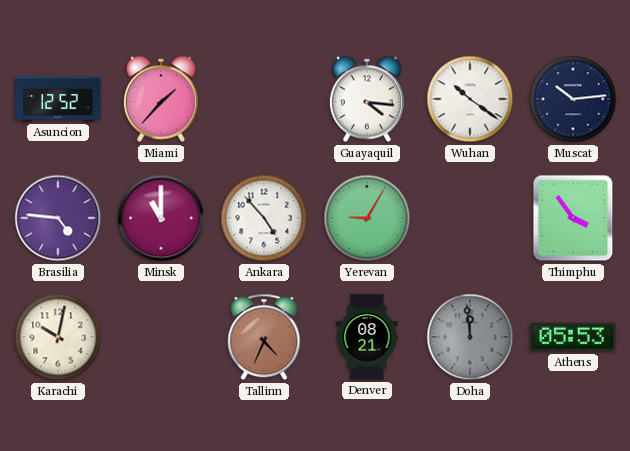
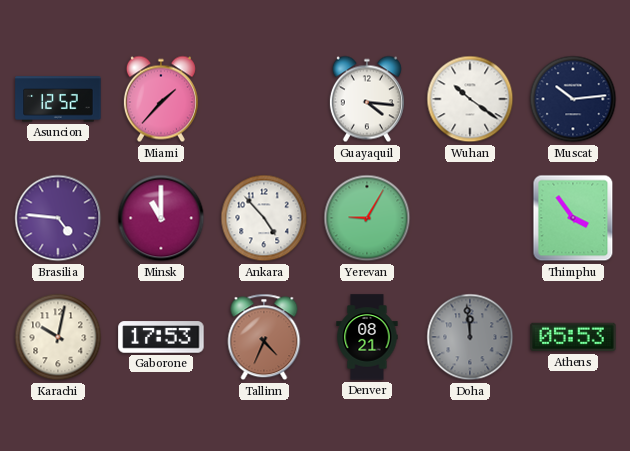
Gaborone: none -> 17:53 (161, 337)
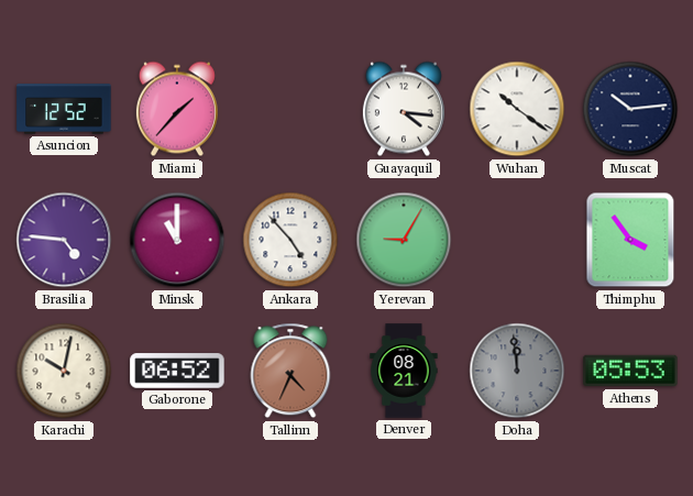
Gaborone: 17:53 -> 06:52 (177, 371)
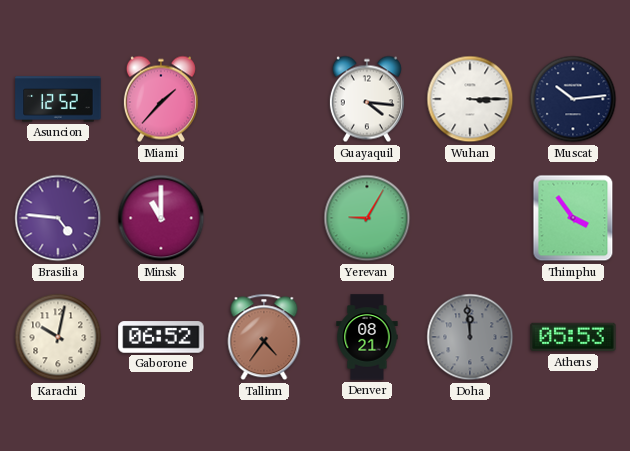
Wuhan: 10:21 -> 3:15 (470, 99)
Ankara: 4:53 -> none (290, 240)
Tallinn: 4:34 -> 4:36 (264, 337)
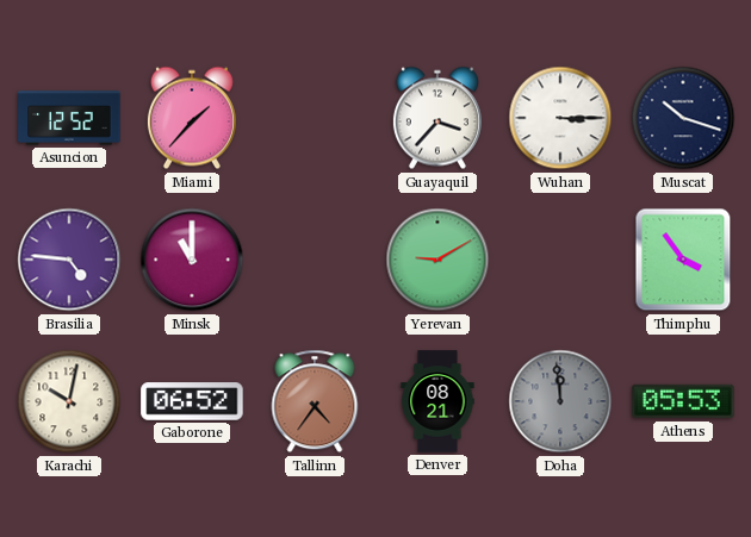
Guayaquil: 4:16 -> 3:37 (437, 118)
Muscat: 10:14 -> 10:18 (683, 118)
Yerevan: 9:05 -> 9:10 (437, 260)
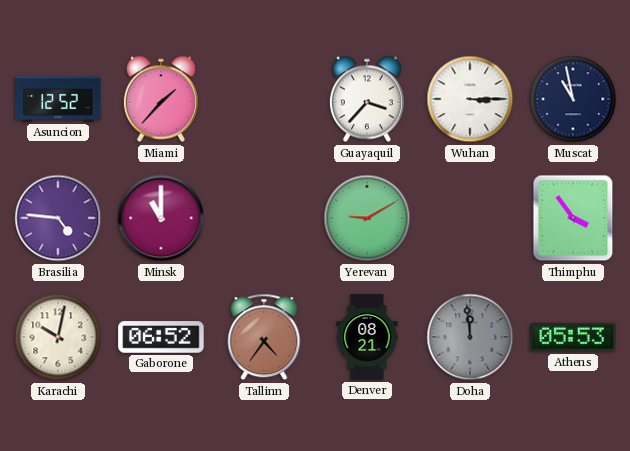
Muscat: 10:18 -> 10:58 (573, 99)
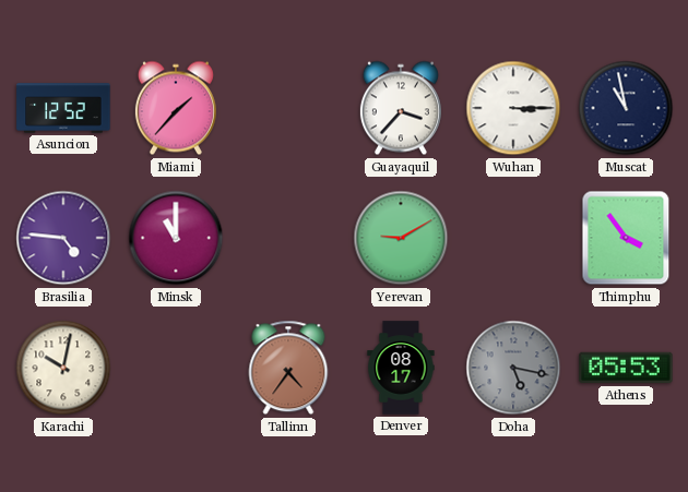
Gaborone: 06:52 -> none (161, 337)
Denver: 08:21 -> 08:17 (401, 368)
Doha: 11:59 -> 5:17 (513, 368)
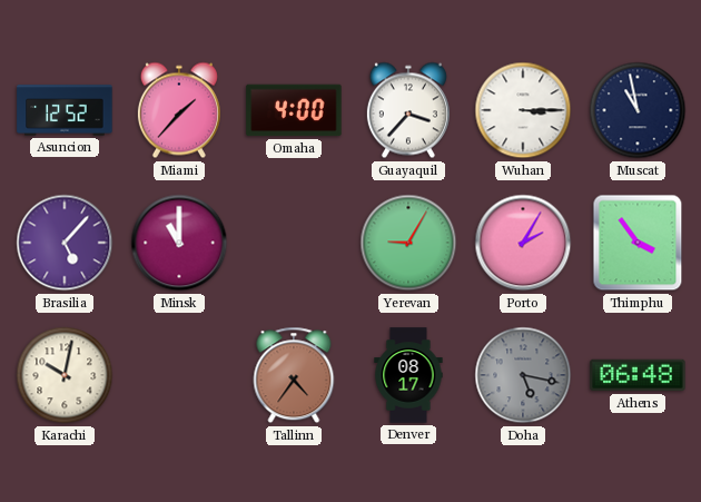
Omaha: none -> 4:00 (294, 110)
Brasilia: 4:46 -> 5:07 (65, 243)
Yerevan: 9:10 -> 9:05 (408, 243)
Porto: none -> 2:05 (523, 243)
Athens: 05:53 -> 06:48 (638, 375)
